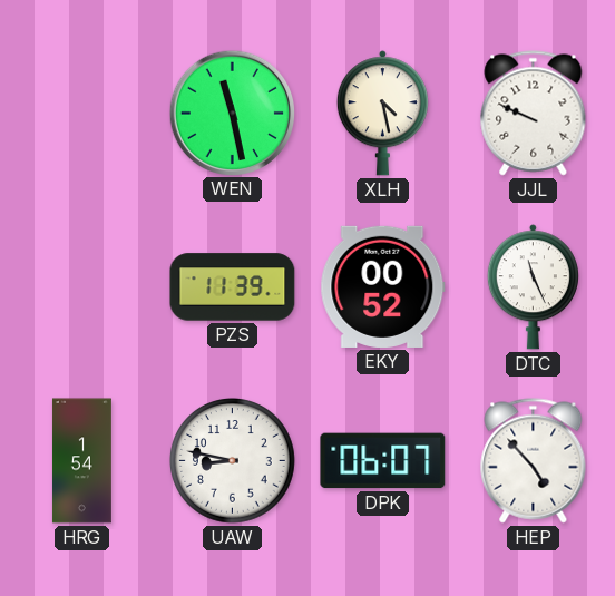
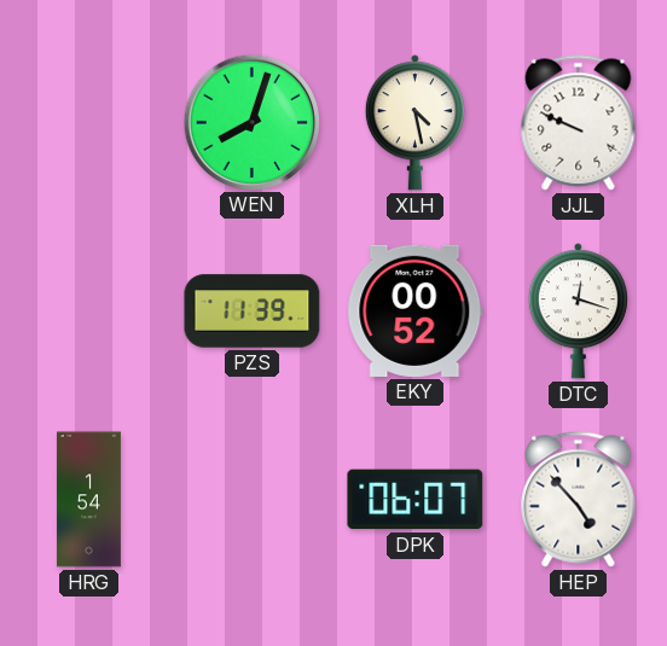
WEN: 11:28 -> 8:03 (251, 122)
DTC: 11:26 -> 12:18 (578, 312)
UAW: 8:47 -> none (233, 461)
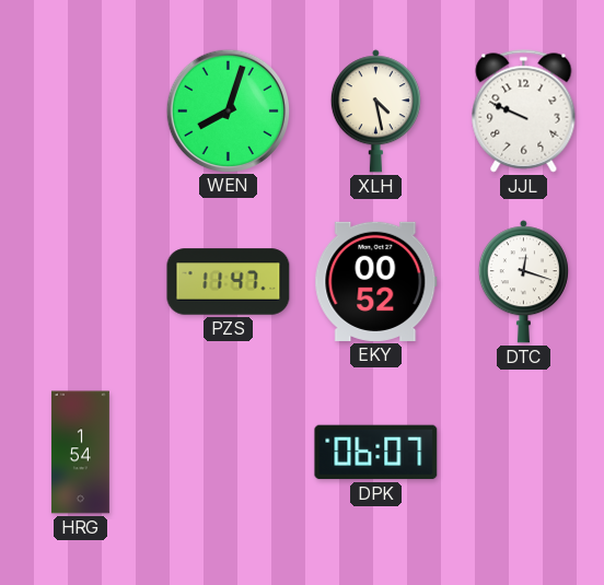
PZS: 11:39 -> 11:47 (229, 282)
HEP: 4:53 -> none (579, 500)
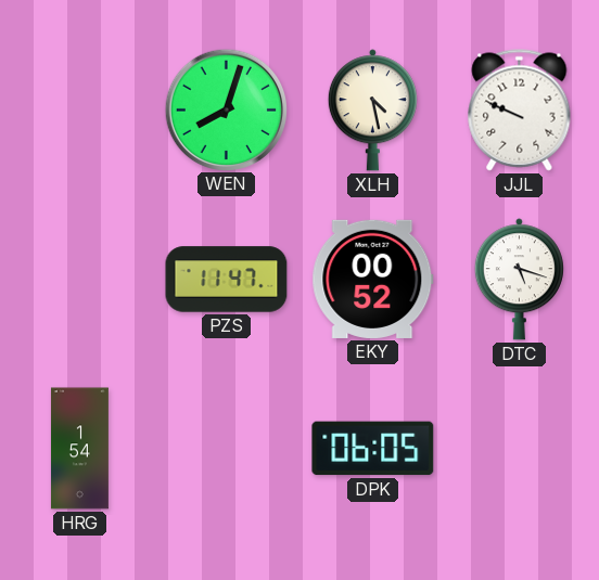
DTC: 12:18 -> 5:18 (519, 280)
DPK: 06:07 -> 06:05 (373, 449)
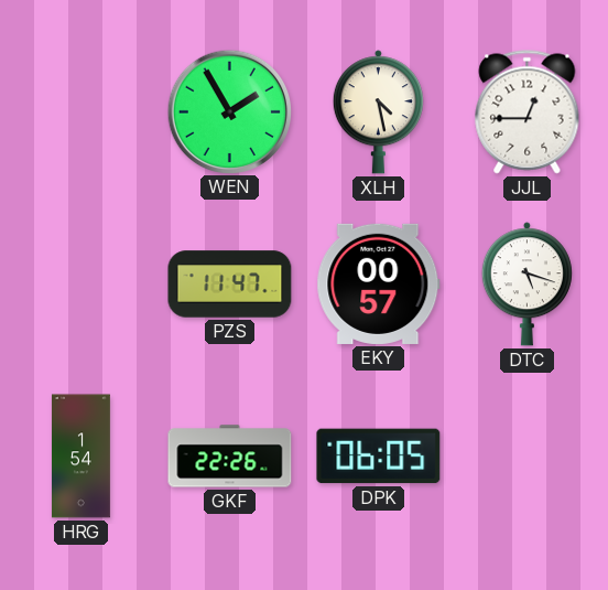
WEN: 8:03 -> 1:55 (229, 111)
JJL: 9:49 -> 12:45 (528, 112)
EKY: 00:52 -> 00:57 (379, 283)
GKF: none -> 22:26 (230, 457)
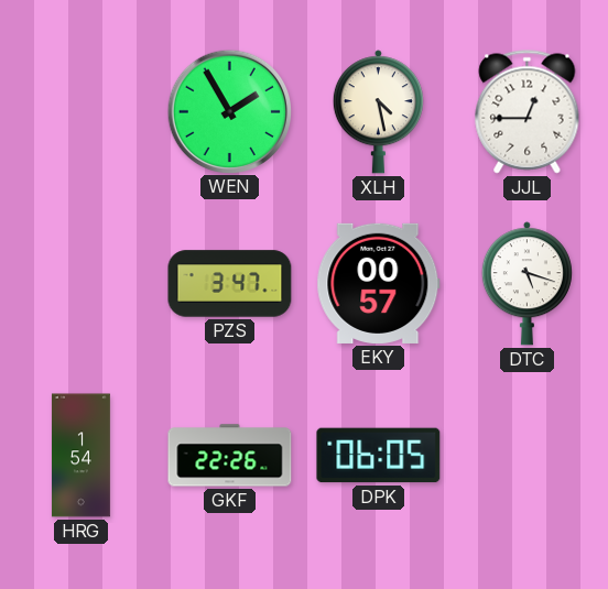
PZS: 11:47 -> 3:47 (230, 284)
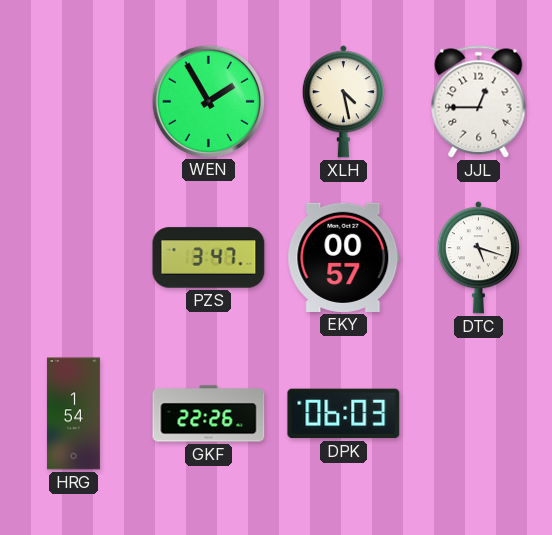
DPK: 06:05 -> 06:03 (344, 414)
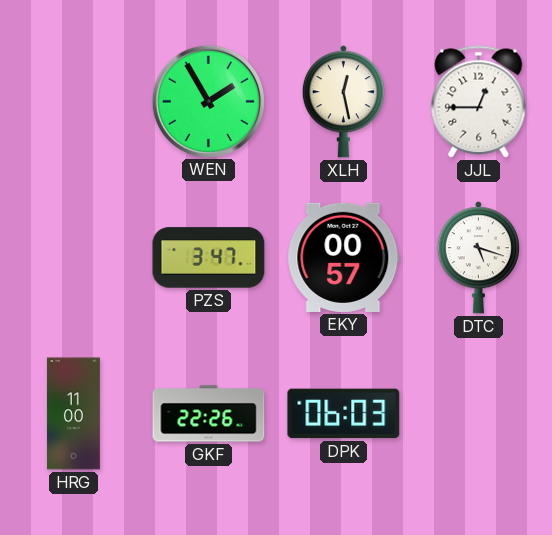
XLH: 4:28 -> 12:28 (343, 102)
HRG: 1:54 -> 11:00 (73, 414)
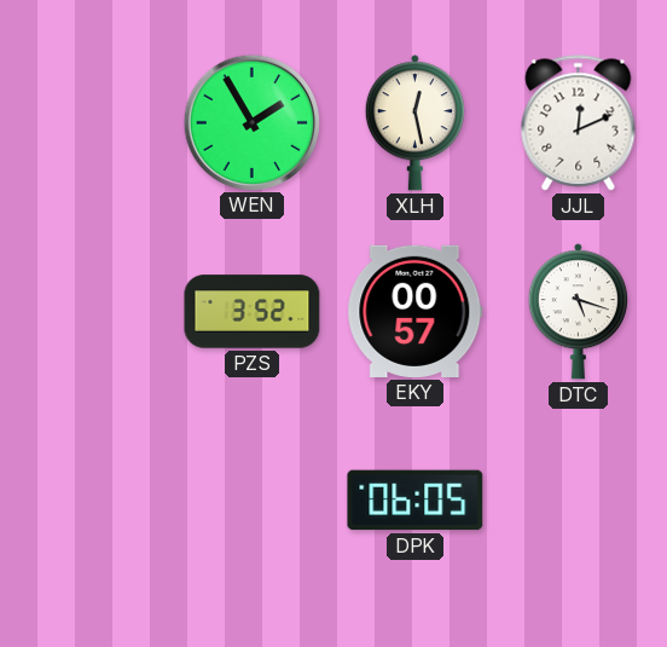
JJL: 12:45 -> 12:11 (579, 123)
PZS: 3:47 -> 3:52 (253, 312)
HRG: 11:00 -> none (73, 414)
GKF: 22:26 -> none (209, 414)
DPK: 06:03 -> 06:05 (416, 501)
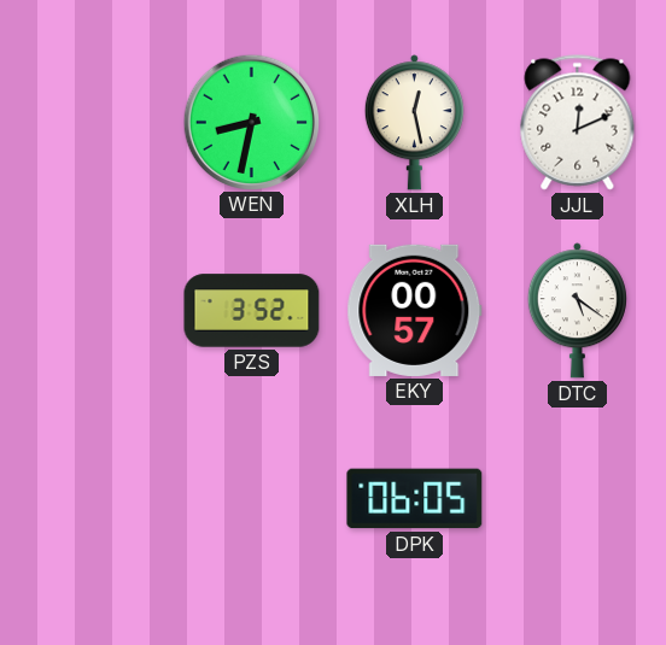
WEN: 1:55 -> 8:32 (251, 122)
DTC: 5:18 -> 5:21 (577, 311)
